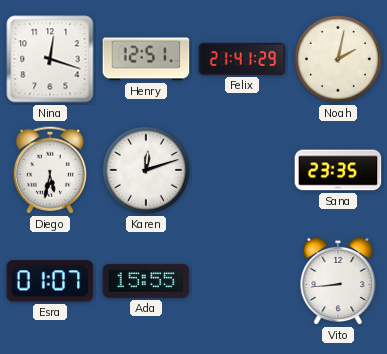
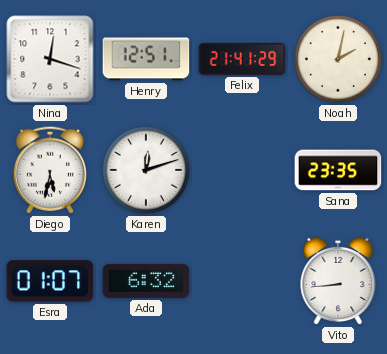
Ada: 15:55 -> 6:32 (146, 281)
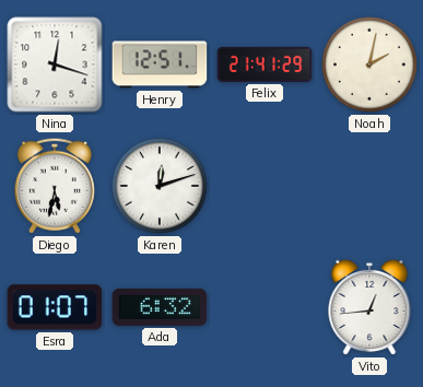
Sana: 23:35 -> none (338, 170)
Vito: 8:44 -> 12:44 (369, 307)
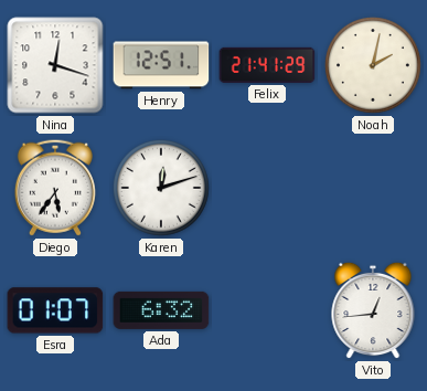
Diego: 5:32 -> 5:36 (55, 188)
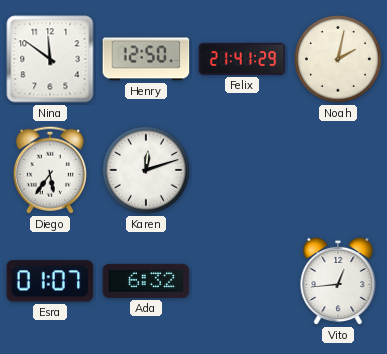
Nina: 12:18 -> 11:51 (50, 59)
Henry: 12:51 -> 12:50 (146, 59)
